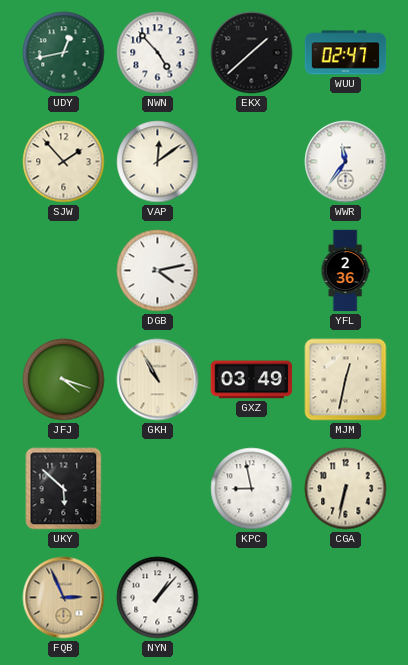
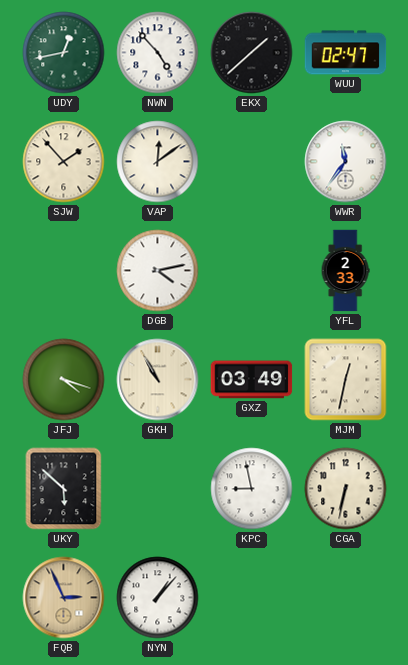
YFL: 2:36 -> 2:33 (345, 271)
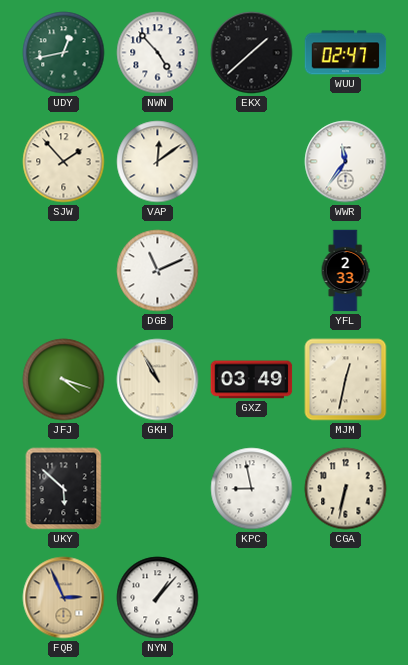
DGB: 4:13 -> 11:11 (158, 271)
